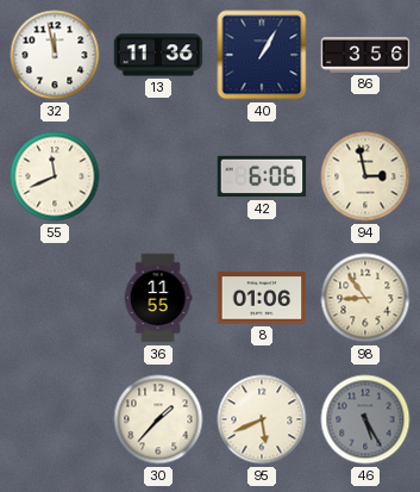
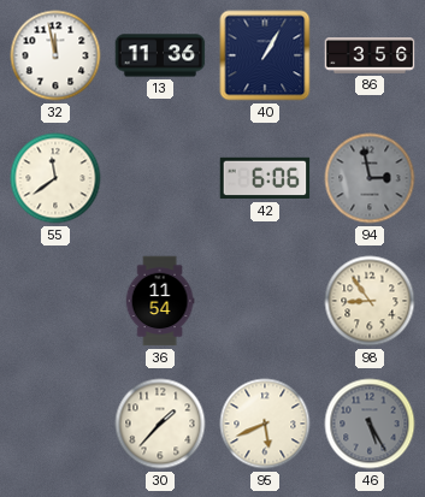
55: 11:41 -> 11:39 (55, 178)
94 dial: cream -> grey (370, 178)
36: 11:55 -> 11:54 (160, 301)
8: 01:06 -> none (262, 298)
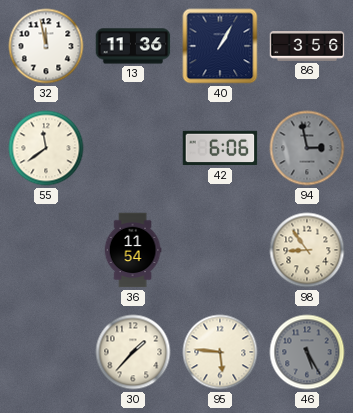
95: 5:41 -> 5:46 (220, 352)
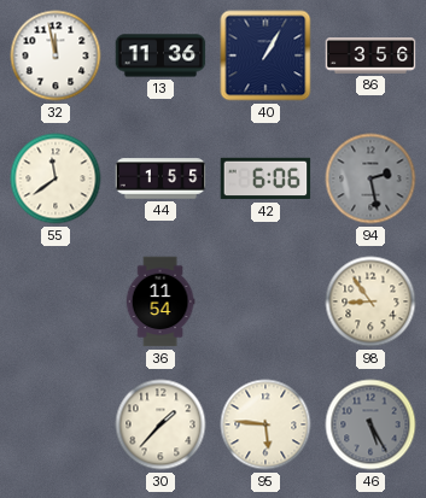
44: none -> 1:55 (161, 178)
94: 2:58 -> 2:28 (370, 178)
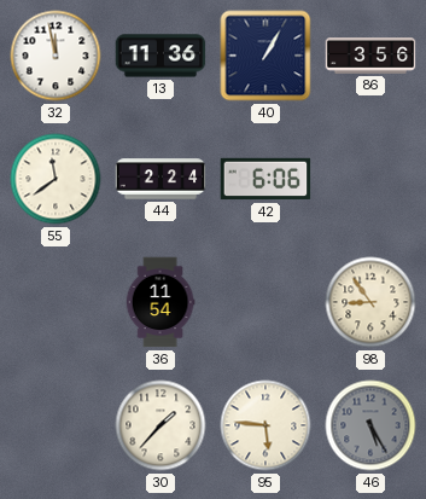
44: 1:55 -> 2:24 (161, 179)
94: 2:28 -> none (370, 178)
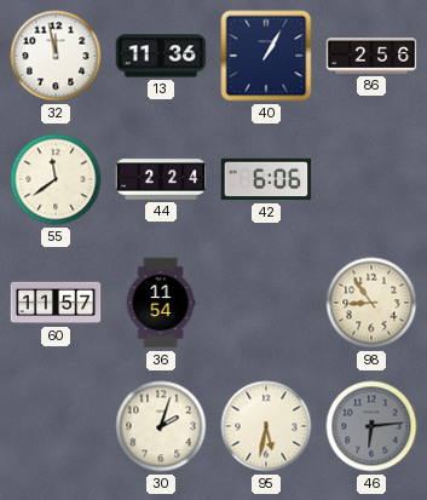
86: 3:56 -> 2:56 (371, 56)
60: none -> 11:57 (56, 303)
30: 1:37 -> 2:03 (161, 426)
95: 5:46 -> 5:32 (266, 426)
46: 5:25 -> 6:14 (371, 426)
